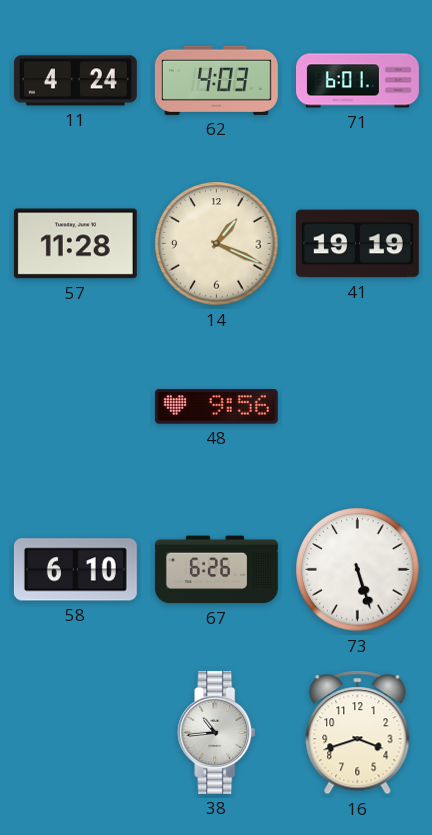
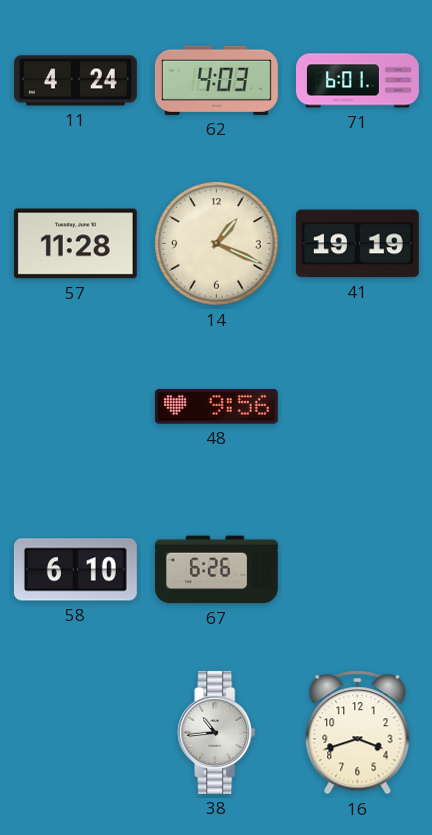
73: 5:27 -> none (358, 570)
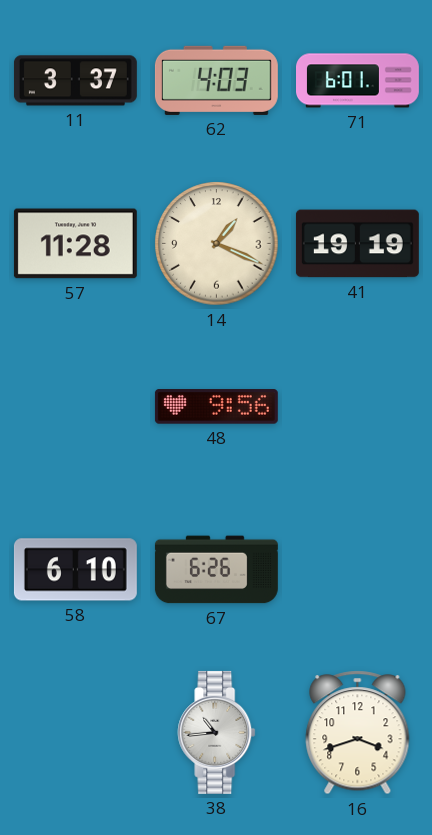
11: 4:24 -> 3:37 (75, 81)
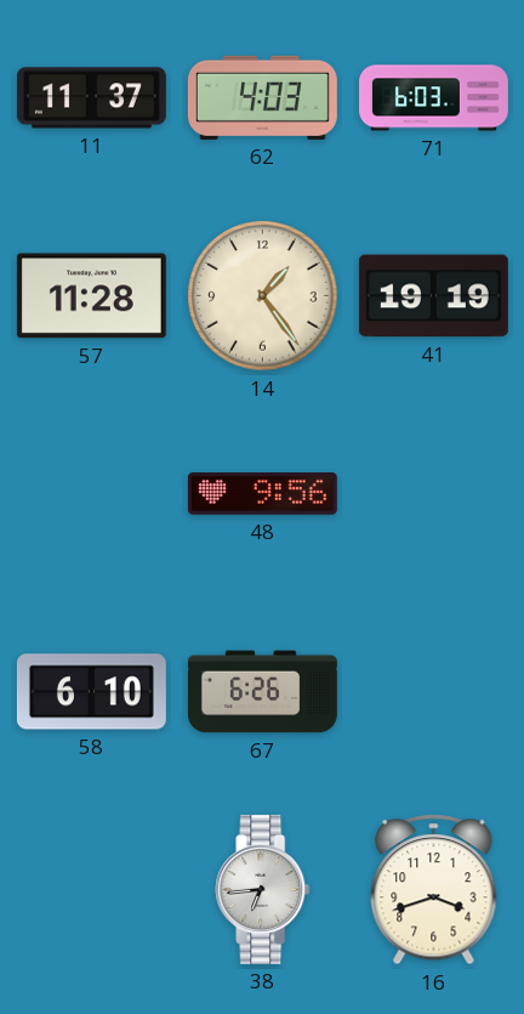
11: 3:37 -> 11:37 (91, 98)
71: 6:01 -> 6:03 (434, 98)
14: 1:19 -> 1:24 (263, 296)
38: 10:44 -> 6:44 (263, 889)
